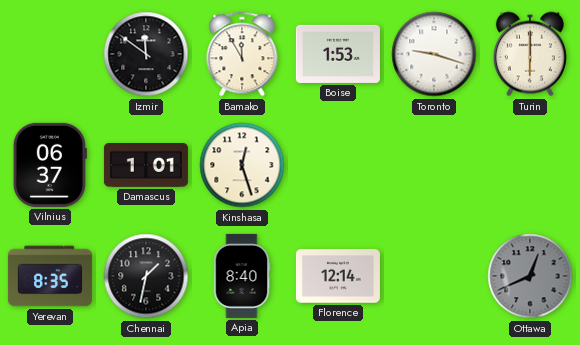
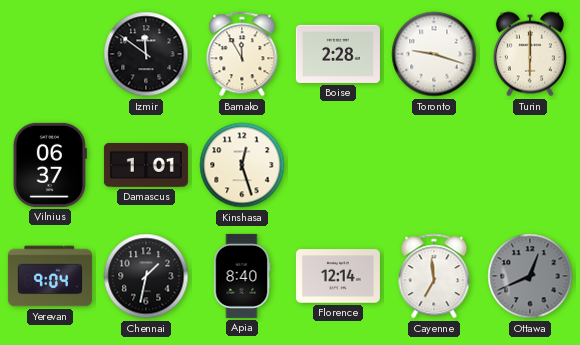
Boise: 1:53 -> 2:28 (338, 54)
Yerevan: 8:35 -> 9:04 (50, 276)
Cayenne: none -> 6:59 (434, 276)
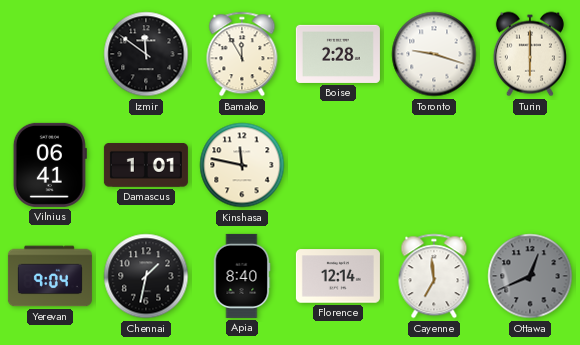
Vilnius: 06:37 -> 06:41 (50, 165)
Kinshasa: 12:27 -> 11:47 (242, 165)
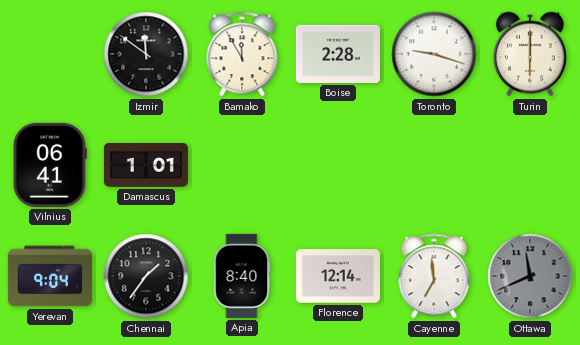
Kinshasa: 11:47 -> none (242, 165)
Chennai: 1:32 -> 1:36 (146, 276)
Ottawa: 12:41 -> 11:41 (530, 276)
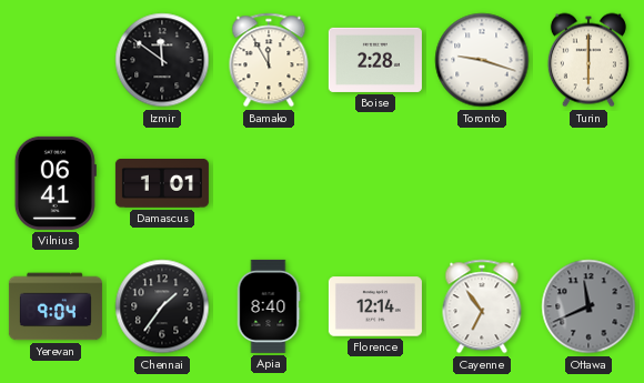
Cayenne: 6:59 -> 6:54 (482, 306)
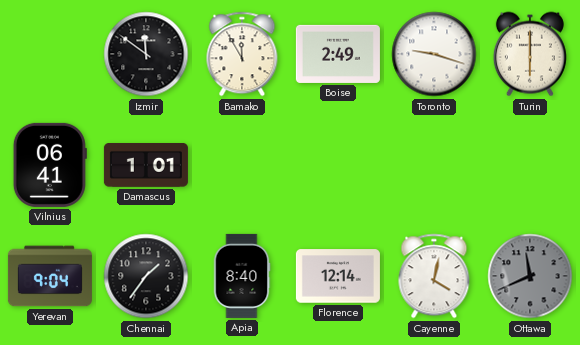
Boise: 2:28 -> 2:49 (338, 54)
Cayenne: 6:54 -> 4:02 (434, 276)
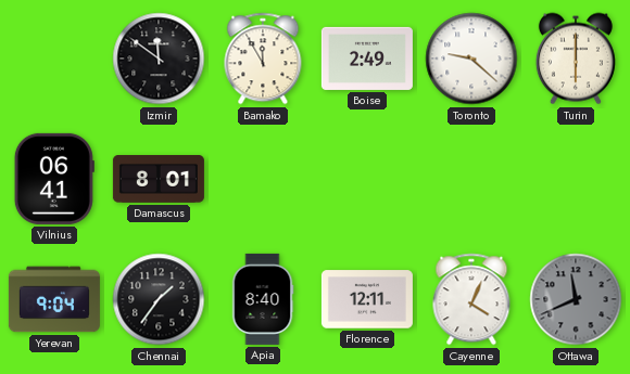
Toronto: 9:18 -> 9:22 (471, 59)
Damascus: 1:01 -> 8:01 (159, 180)
Florence: 12:14 -> 12:11 (367, 299)
Cayenne: 4:02 -> 4:04 (471, 299)
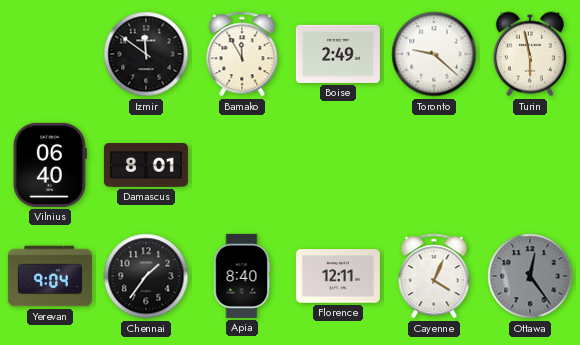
Turin: 6:00 -> 5:58 (530, 54)
Vilnius: 06:41 -> 06:40 (50, 165)
Ottawa: 11:41 -> 12:24 (530, 276)
